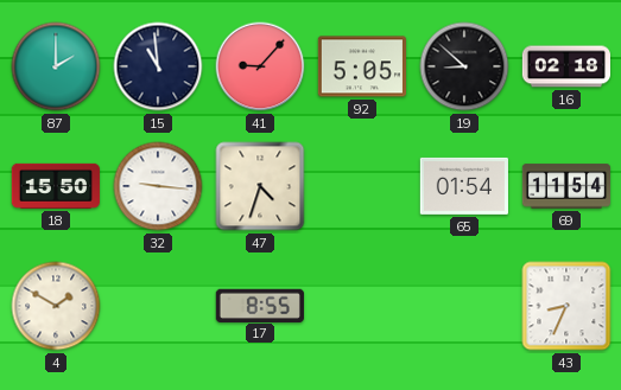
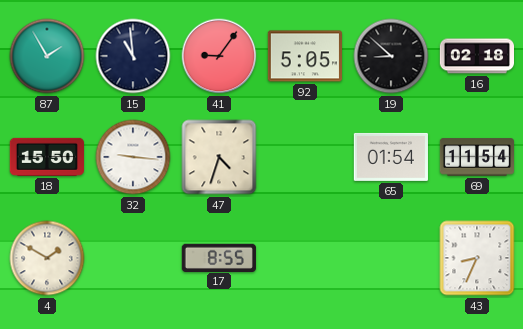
87: 2:00 -> 1:55 (47, 56)
41: 9:07 -> 9:06 (219, 56)
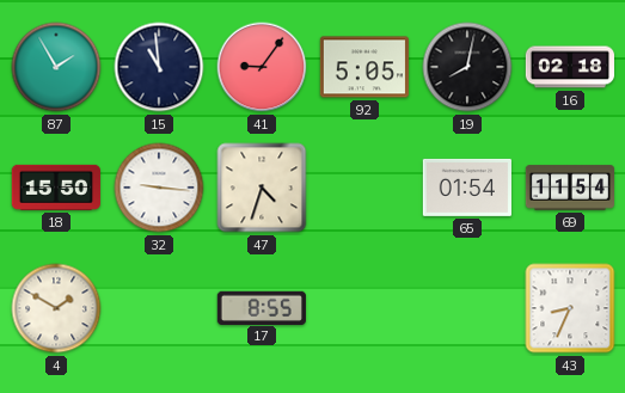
19: 8:52 -> 8:02 (467, 67)
